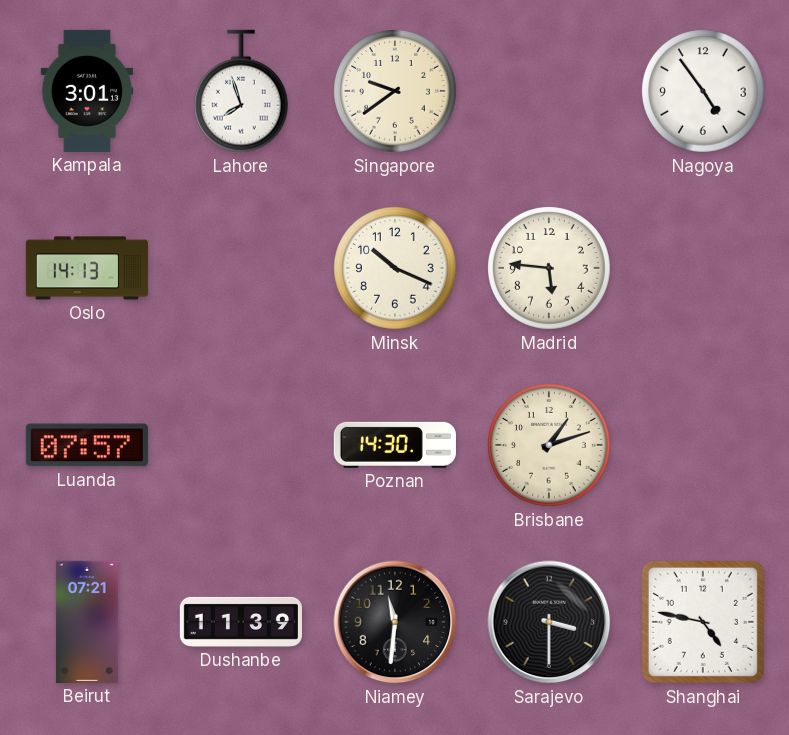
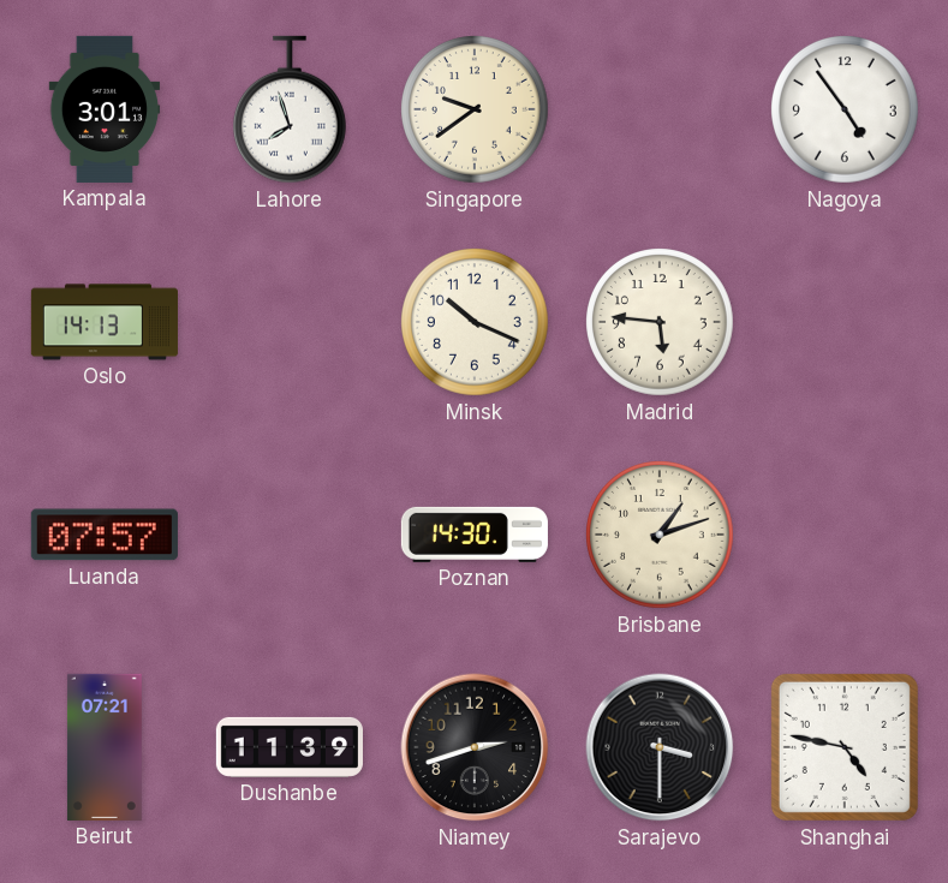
Niamey: 11:31 -> 2:42 (475, 747)
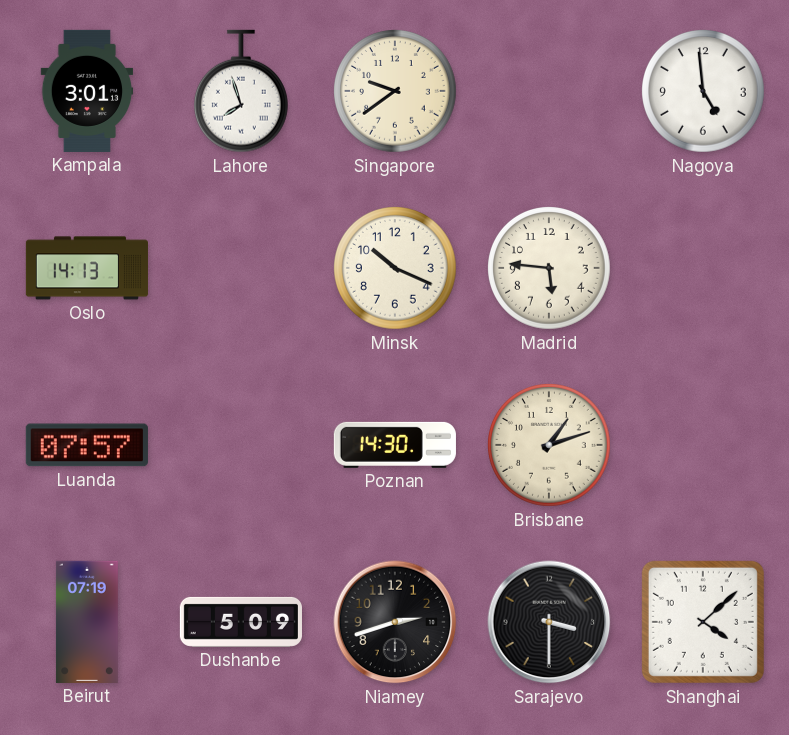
Nagoya: 4:54 -> 4:59 (704, 92)
Beirut: 07:21 -> 07:19 (87, 622)
Dushanbe: 11:39 -> 5:09 (241, 622)
Shanghai: 4:47 -> 4:08 (703, 622)
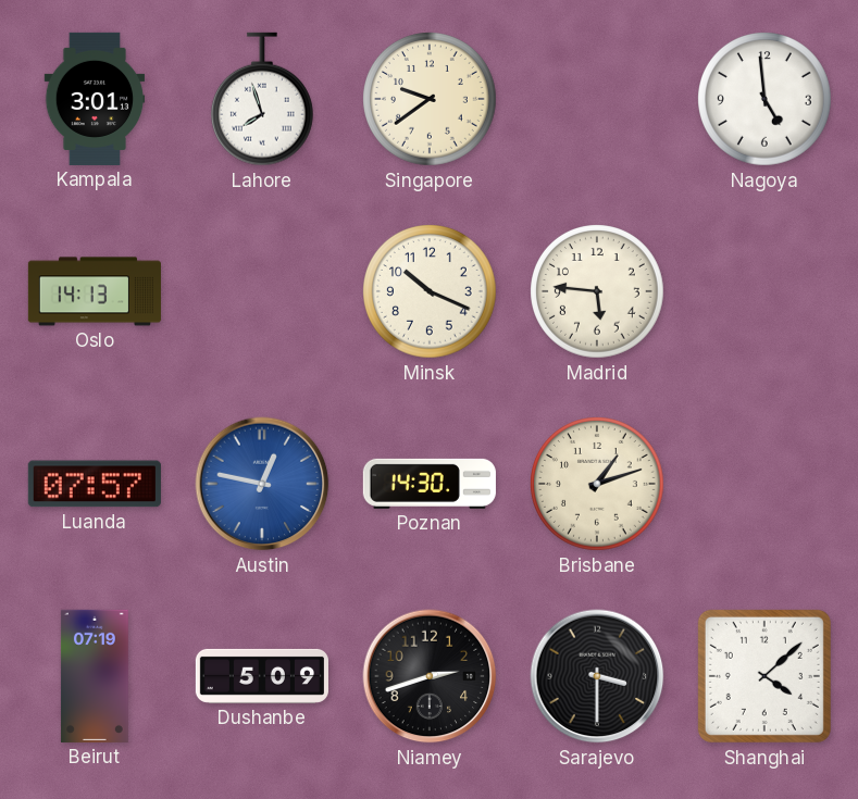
Austin: none -> 12:47 (262, 484)
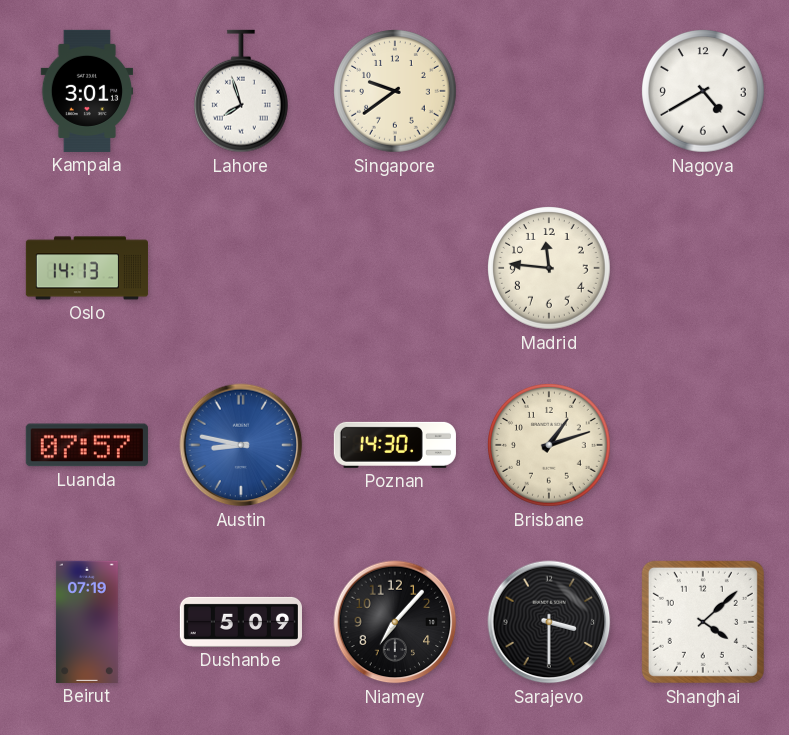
Nagoya: 4:59 -> 4:40 (704, 92)
Minsk: 10:19 -> none (431, 292)
Madrid: 5:46 -> 11:46 (550, 269)
Austin: 12:47 -> 8:47 (241, 445)
Niamey: 2:42 -> 7:07 (395, 622)
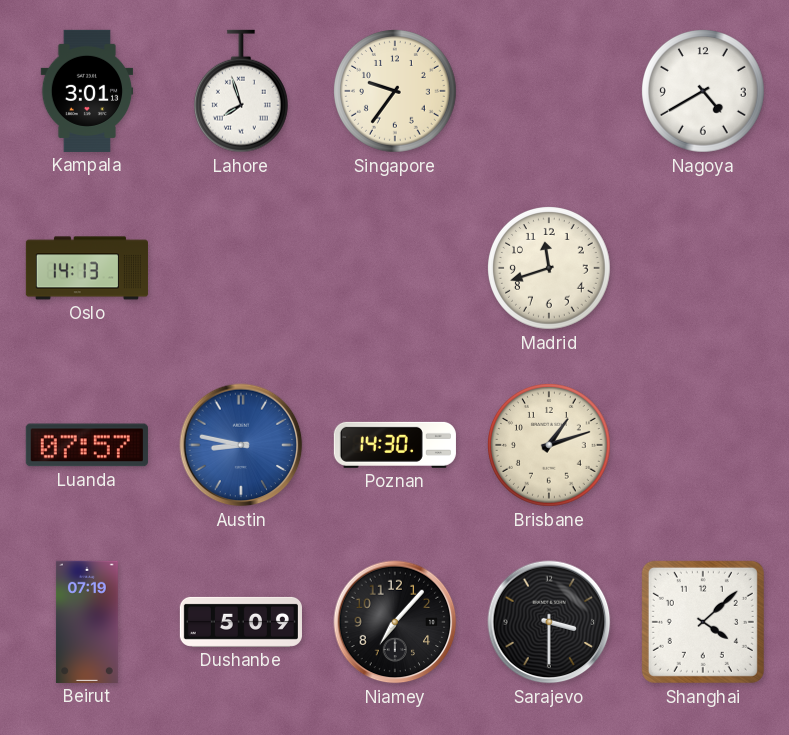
Singapore: 9:39 -> 9:36 (396, 92)
Madrid: 11:46 -> 11:42 (550, 269)
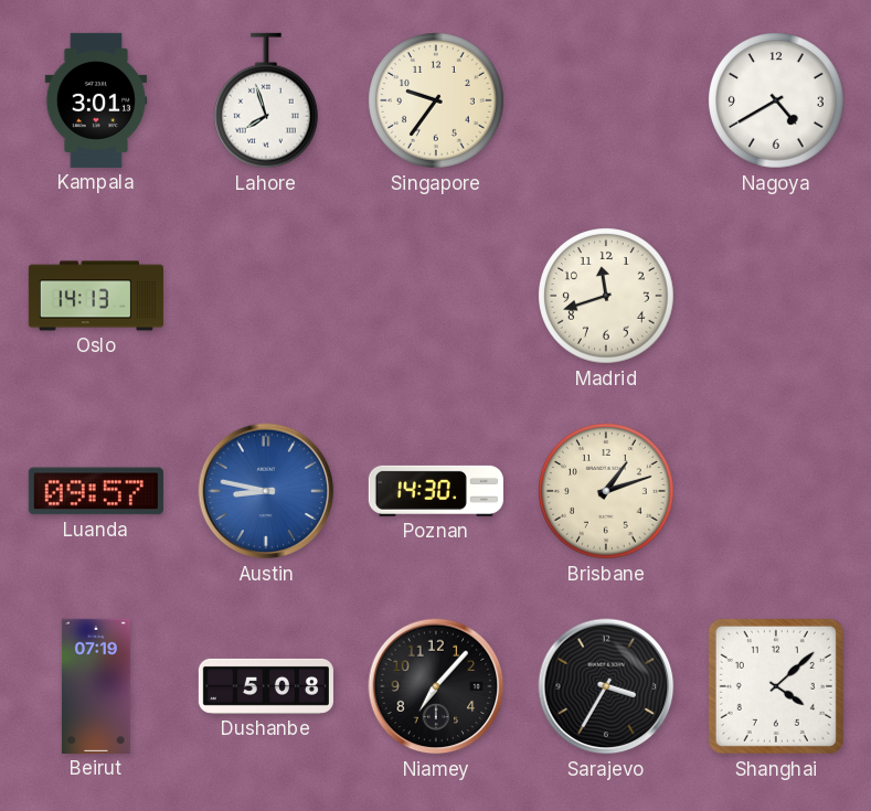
Luanda: 07:57 -> 09:57 (96, 491)
Dushanbe: 5:09 -> 5:08 (266, 686)
Sarajevo: 3:30 -> 3:35 (606, 686)
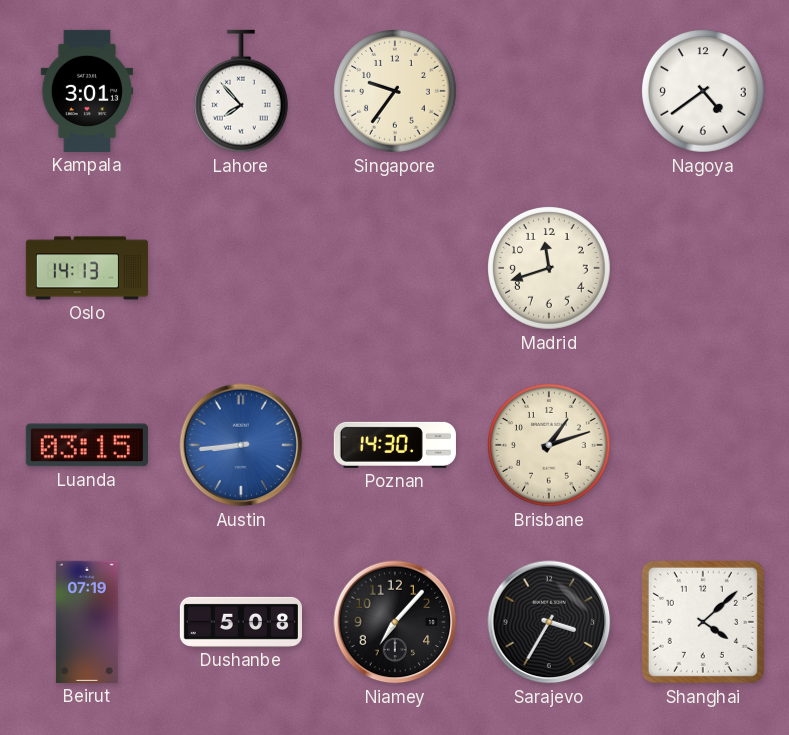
Lahore: 7:57 -> 7:53 (241, 91)
Nagoya: 4:40 -> 4:39 (704, 92)
Luanda: 09:57 -> 03:15 (87, 445)
Austin: 8:47 -> 8:44 (241, 445)
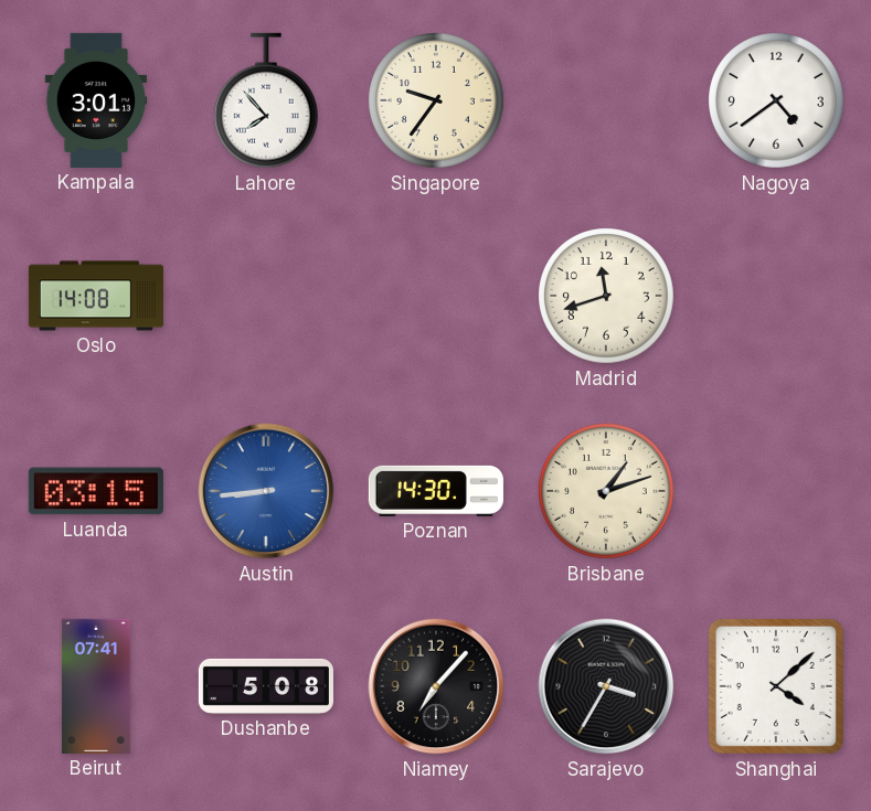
Oslo: 14:13 -> 14:08 (96, 296)
Beirut: 07:19 -> 07:41 (96, 686)
